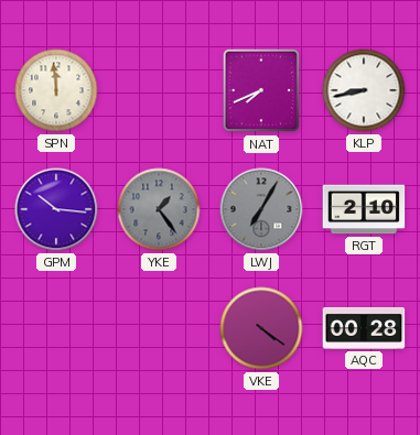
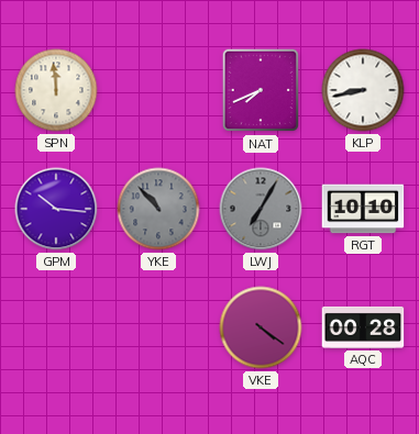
YKE: 1:24 -> 10:53 (158, 209)
RGT: 2:10 -> 10:10 (363, 209)
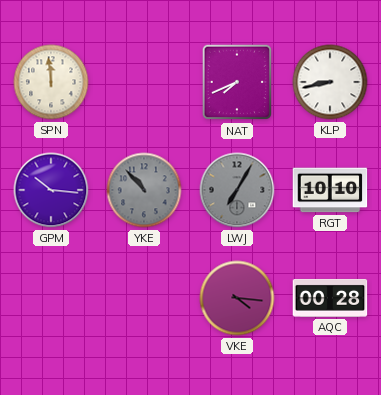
VKE: 4:21 -> 4:16 (237, 298)
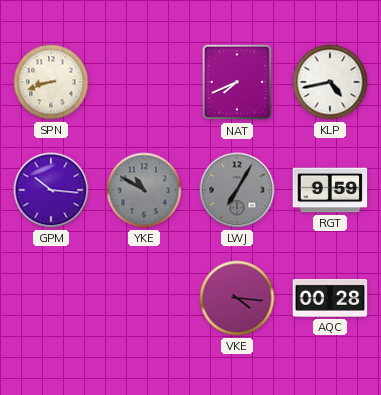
SPN: 11:59 -> 8:42 (51, 82)
KLP: 8:43 -> 4:43 (330, 82)
YKE: 10:53 -> 10:50 (144, 190)
RGT: 10:10 -> 9:59 (330, 190)
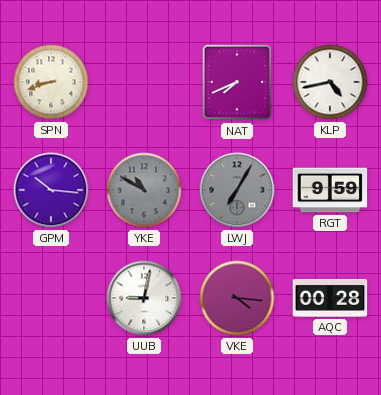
UUB: none -> 9:02 (144, 298)
